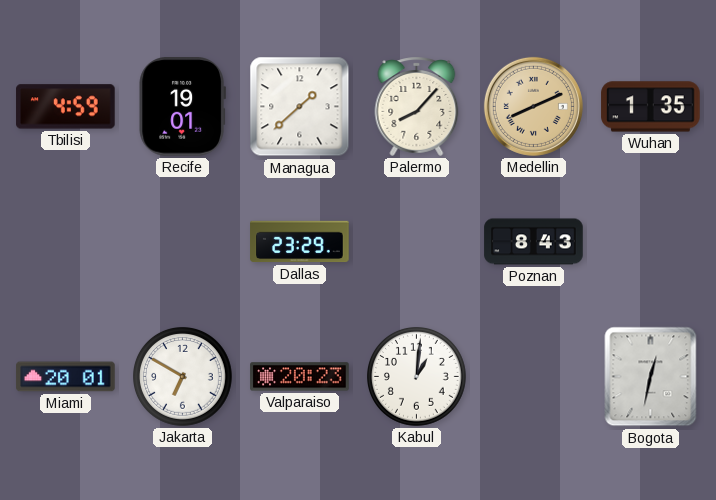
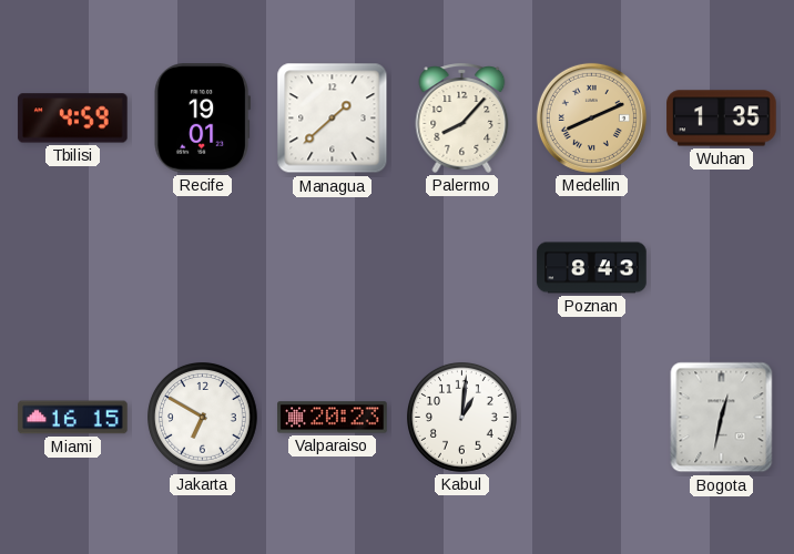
Dallas: 23:29 -> none (300, 242)
Miami: 20:01 -> 16:15 (73, 418)
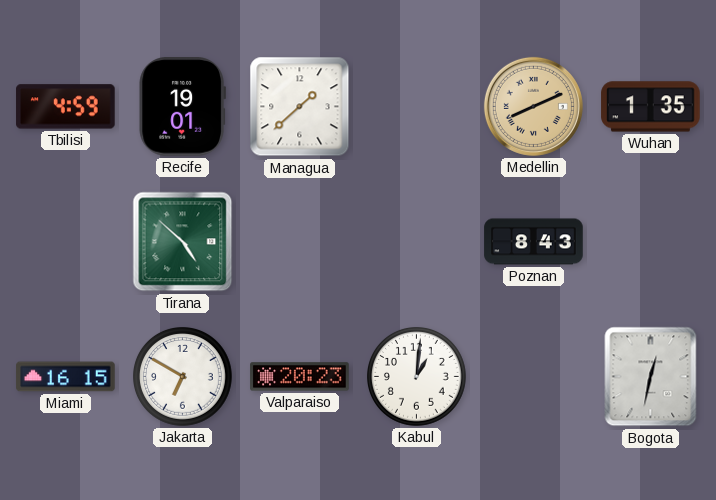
Palermo: 8:07 -> none (462, 117)
Tirana: none -> 4:52 (183, 242)
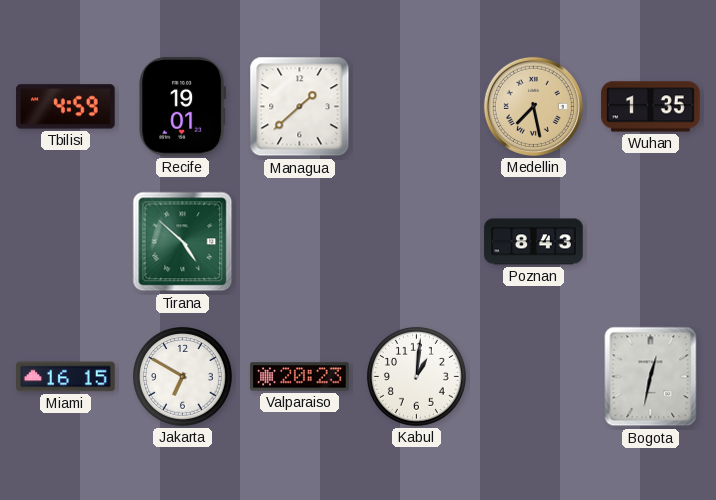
Medellin: 8:11 -> 7:28 (533, 106)
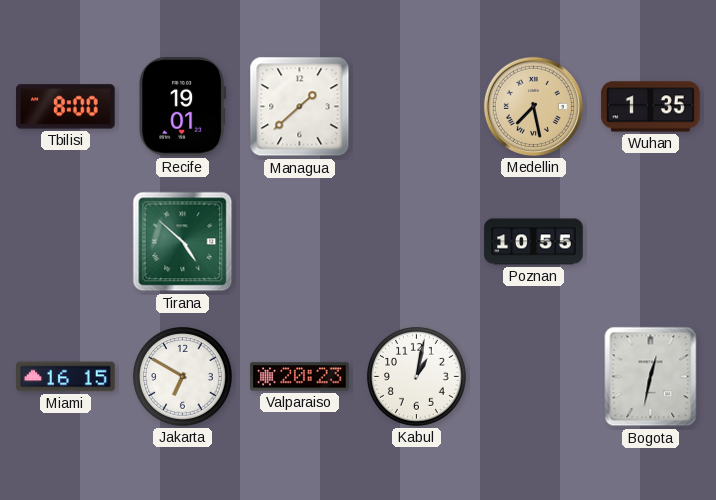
Tbilisi: 4:59 -> 8:00 (66, 107)
Poznan: 8:43 -> 10:55 (534, 242)
Kabul: 1:01 -> 1:02 (417, 377)
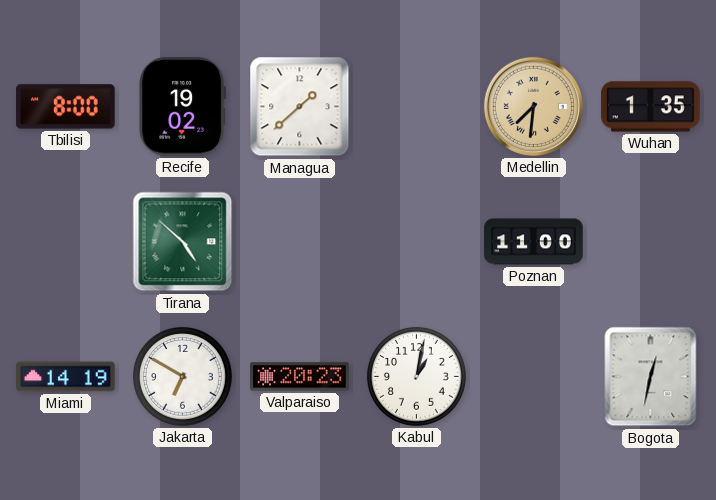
Recife: 19:01 -> 19:02 (182, 107)
Medellin: 7:28 -> 7:31 (533, 106)
Poznan: 10:55 -> 11:00 (534, 242)
Miami: 16:15 -> 14:19 (66, 377)
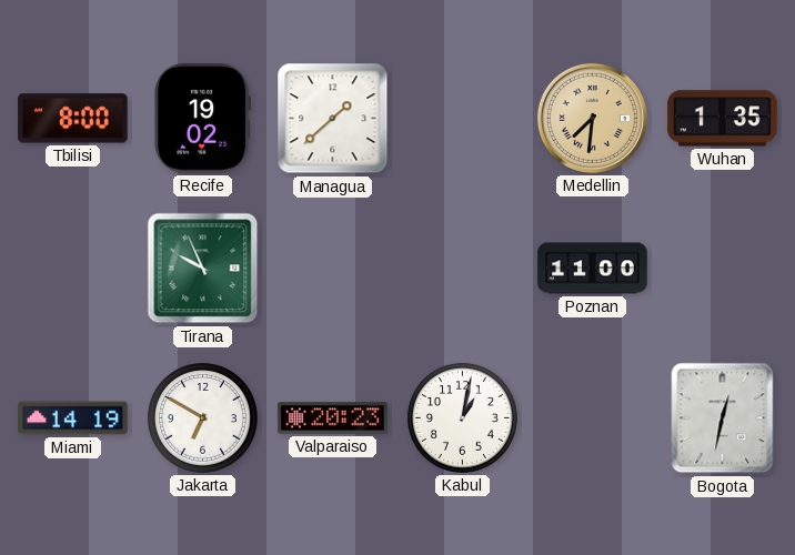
Tirana: 4:52 -> 9:56 (203, 269)
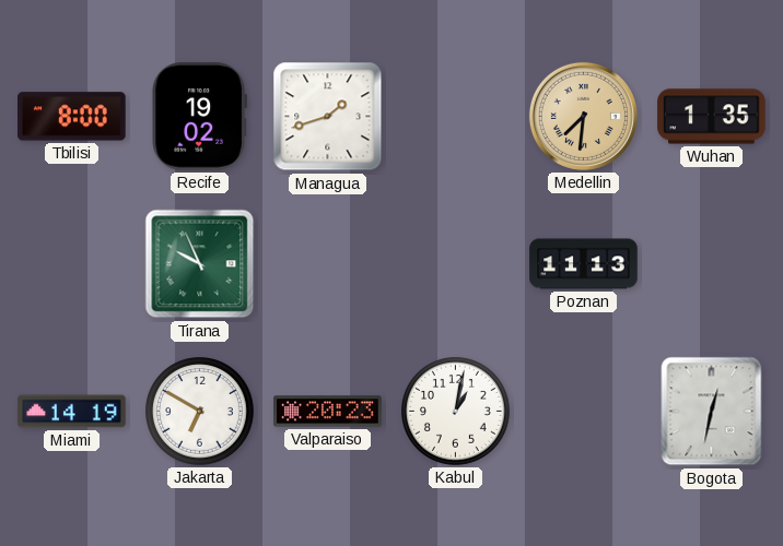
Managua: 1:38 -> 1:42 (328, 117)
Poznan: 11:00 -> 11:13 (584, 264)
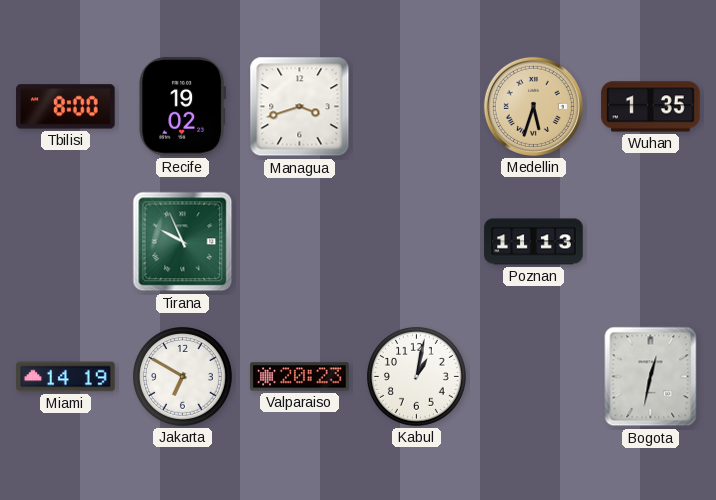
Managua: 1:42 -> 3:42 (300, 107)
Medellin: 7:31 -> 5:33 (533, 106)
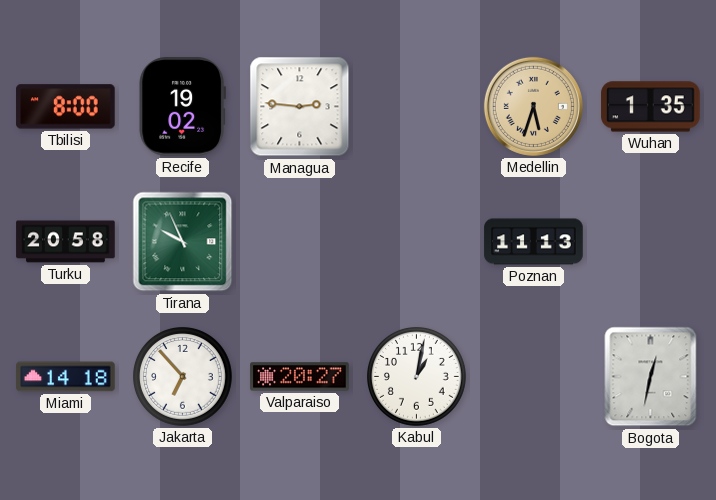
Managua: 3:42 -> 2:46 (300, 107)
Turku: none -> 20:58 (66, 242)
Miami: 14:19 -> 14:18 (66, 377)
Jakarta: 6:50 -> 6:53 (183, 377)
Valparaiso: 20:23 -> 20:27 (300, 377)
